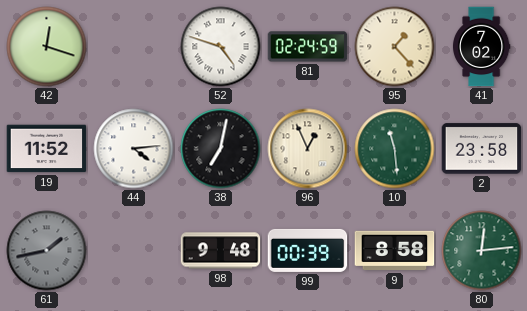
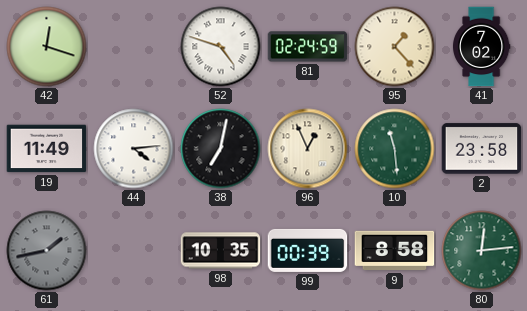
19: 11:52 -> 11:49 (47, 149)
98: 9:48 -> 10:35 (221, 251)
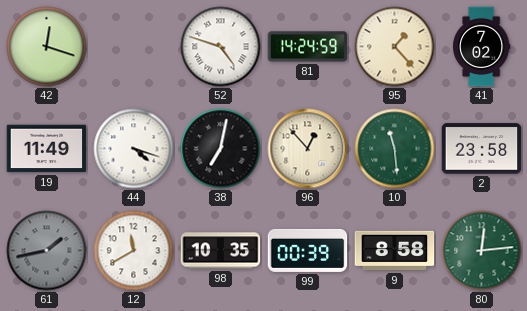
81: 02:24 -> 14:24 (308, 47)
44: 4:14 -> 4:18 (134, 149)
96: 12:56 -> 12:53 (308, 149)
12: none -> 11:40 (134, 251)
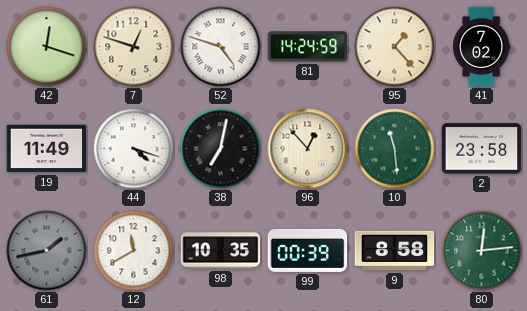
7: none -> 12:48 (134, 47)
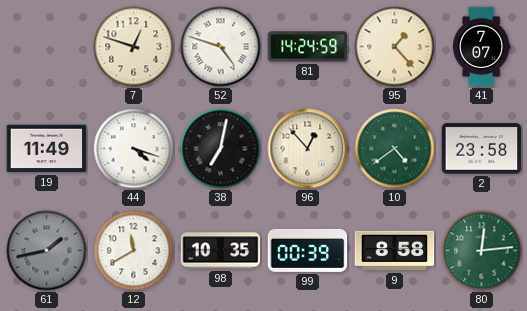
42: 12:18 -> none (47, 47)
41: 7:02 -> 7:07 (481, 47)
10: 11:29 -> 4:39 (395, 149)
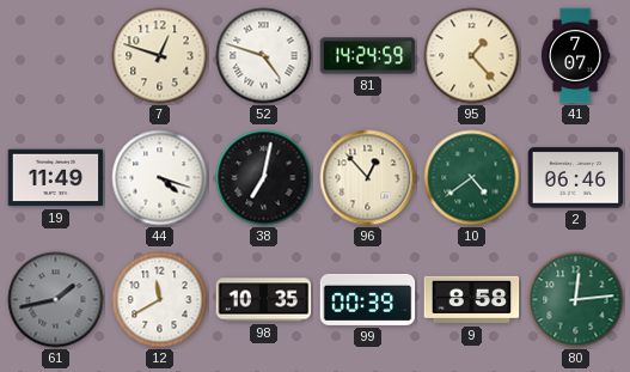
2: 23:58 -> 06:46 (576, 178)
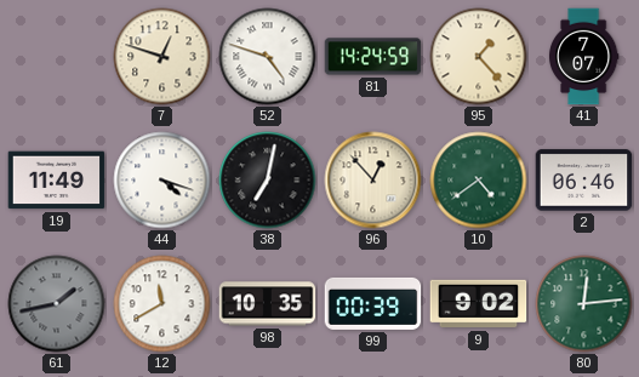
9: 8:58 -> 9:02 (479, 304)
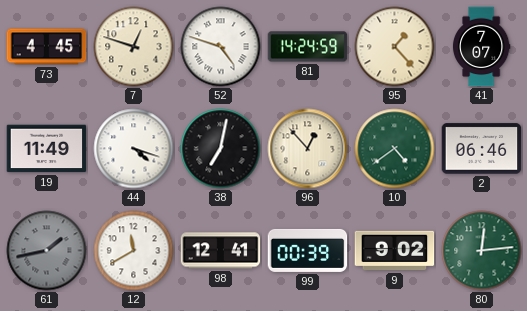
73: none -> 4:45 (47, 47)
98: 10:35 -> 12:41 (221, 251)
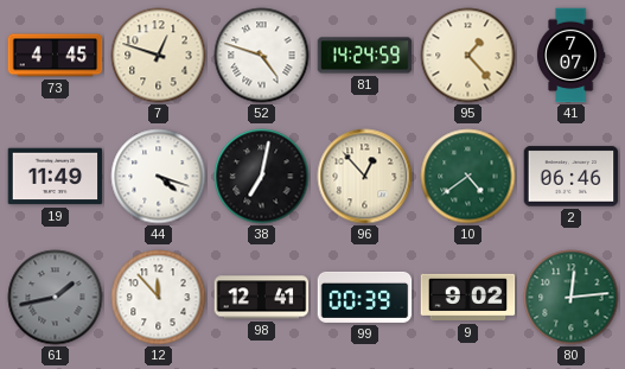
12: 11:40 -> 11:53 (159, 298)
